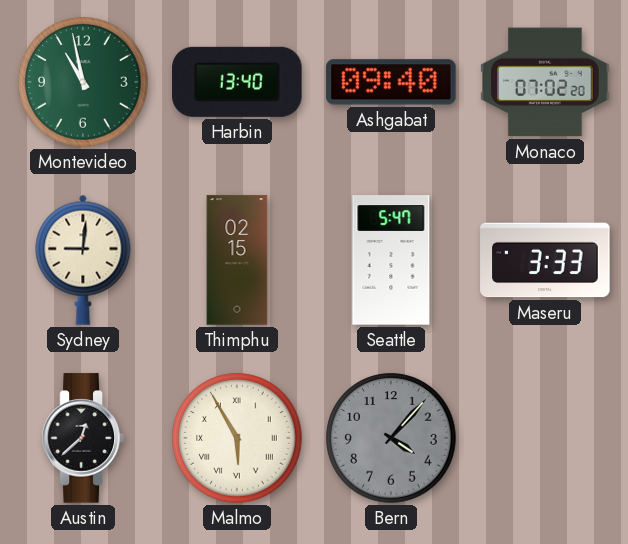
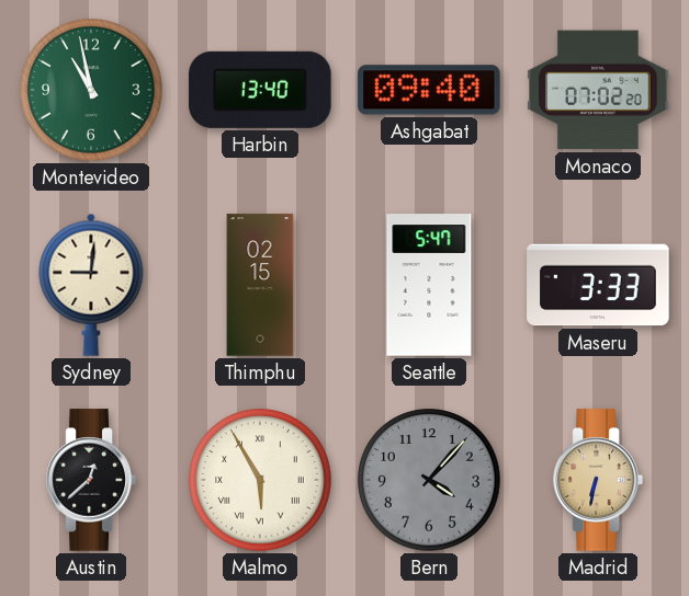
Madrid: none -> 6:32 (598, 480)
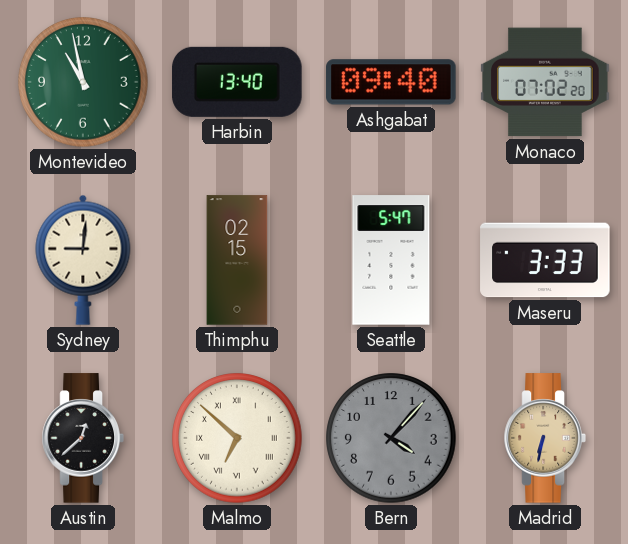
Malmo: 5:55 -> 6:52 (237, 438)
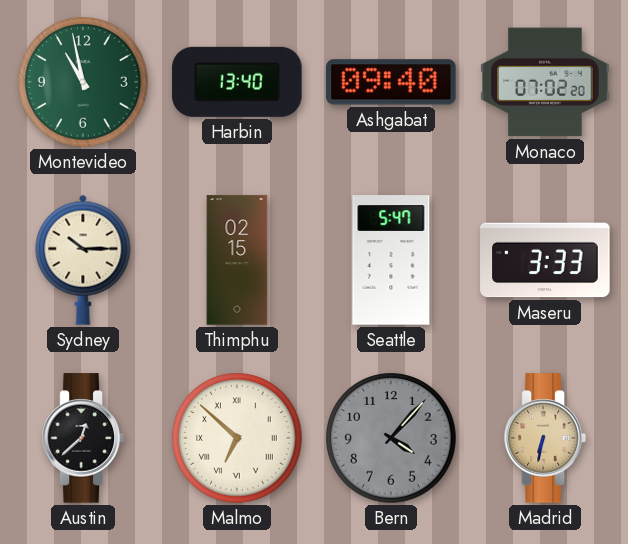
Sydney: 9:01 -> 10:15 (83, 260)
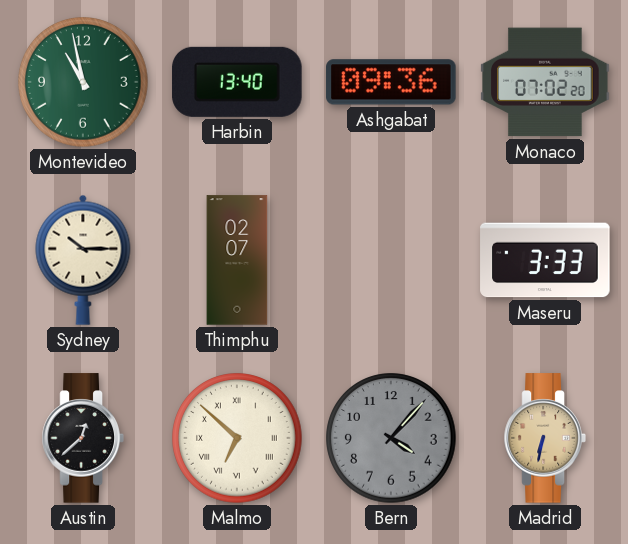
Ashgabat: 09:40 -> 09:36 (391, 82)
Thimphu: 02:15 -> 02:07 (237, 260)
Seattle: 5:47 -> none (391, 260)
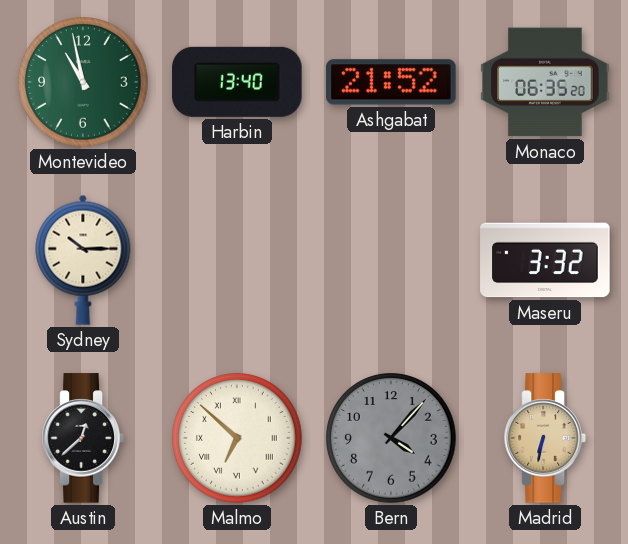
Ashgabat: 09:36 -> 21:52 (391, 82)
Monaco: 07:02 -> 06:35 (545, 82)
Thimphu: 02:07 -> none (237, 260)
Maseru: 3:33 -> 3:32 (545, 260)
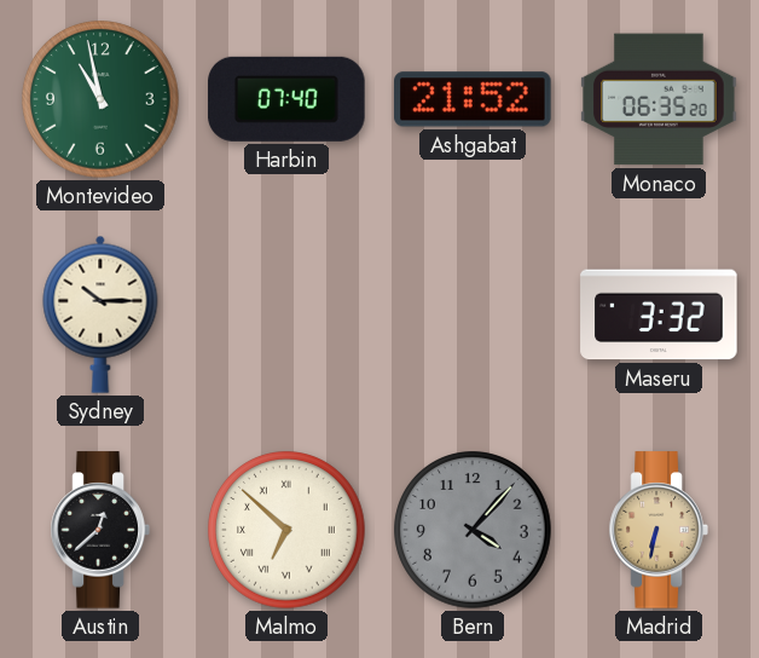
Harbin: 13:40 -> 07:40 (286, 99)
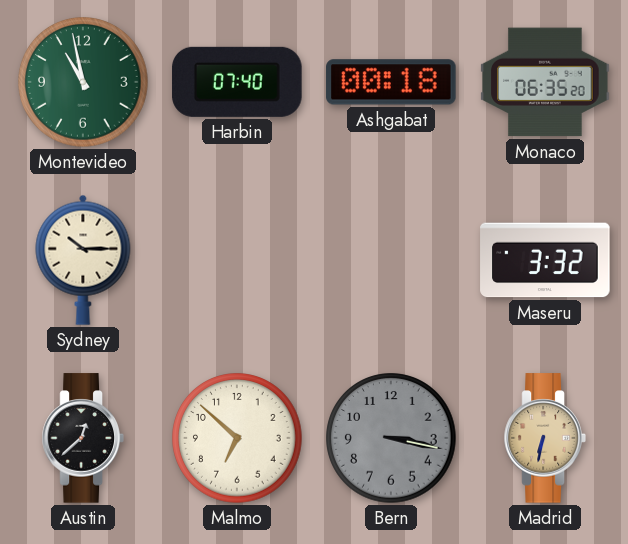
Ashgabat: 21:52 -> 00:18 (391, 82)
Malmo numerals: Roman -> Arabic (237, 438)
Bern: 4:07 -> 3:17 (391, 438)
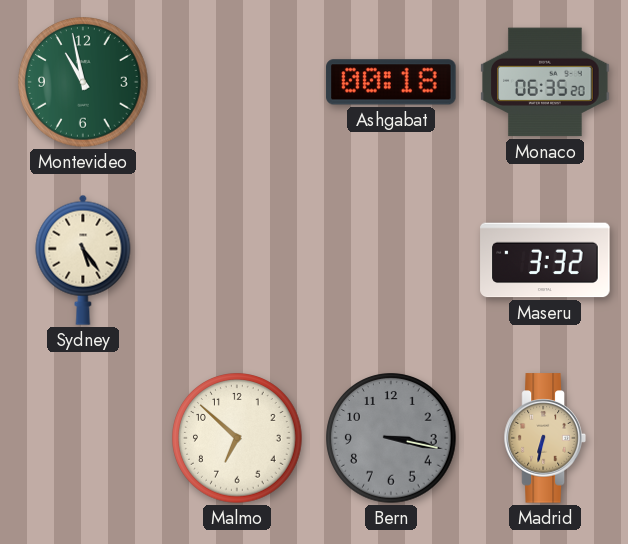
Harbin: 07:40 -> none (237, 82)
Sydney: 10:15 -> 5:24 (83, 260)
Austin: 12:38 -> none (83, 438)
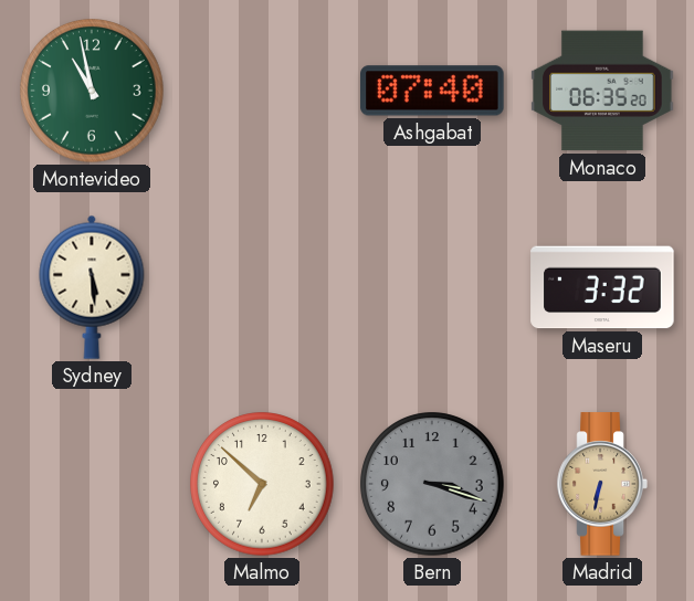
Ashgabat: 00:18 -> 07:40 (432, 91)
Sydney: 5:24 -> 5:29 (92, 287)
Bern: 3:17 -> 3:18 (432, 484)
